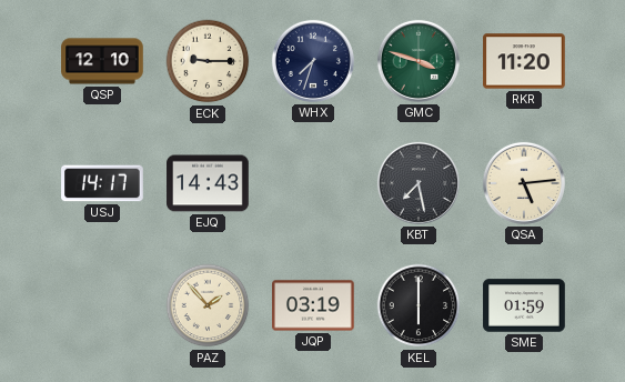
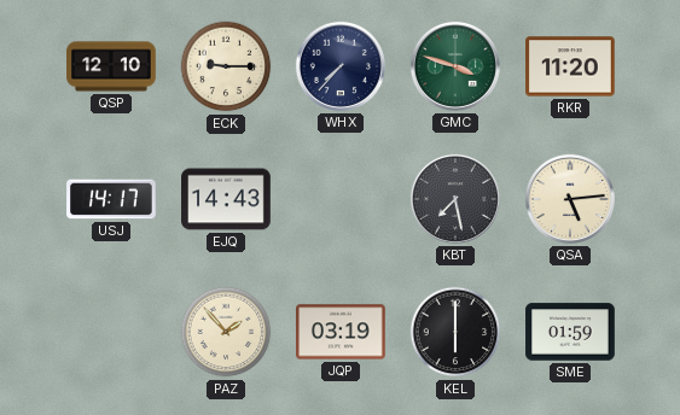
WHX: 7:33 -> 7:37 (341, 66)
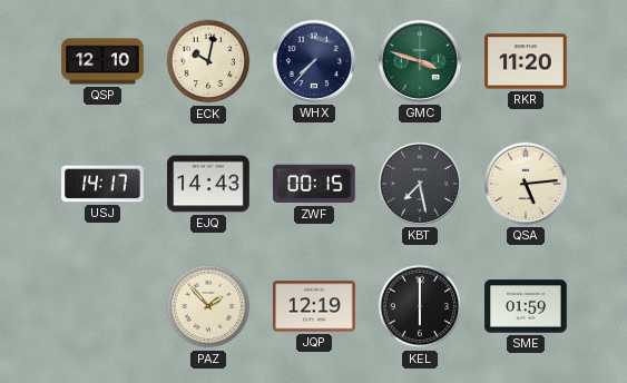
ECK: 9:15 -> 10:02 (208, 61)
ZWF: none -> 00:15 (315, 184)
JQP: 03:19 -> 12:19 (315, 306)
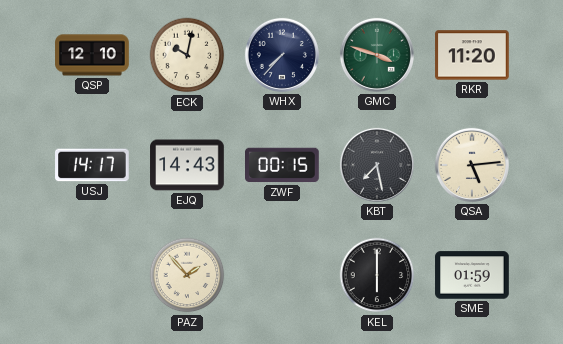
JQP: 12:19 -> none (315, 306)
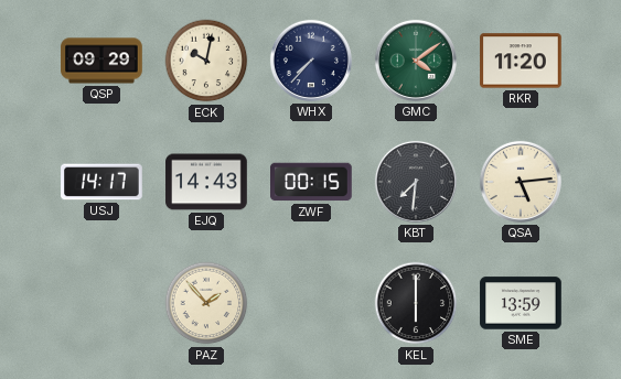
QSP: 12:10 -> 09:29 (101, 61)
GMC: 3:48 -> 4:09 (416, 61)
KBT: 7:28 -> 7:31 (416, 182)
SME: 01:59 -> 13:59 (521, 303)
